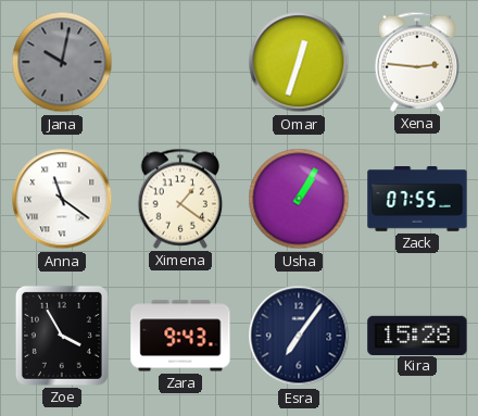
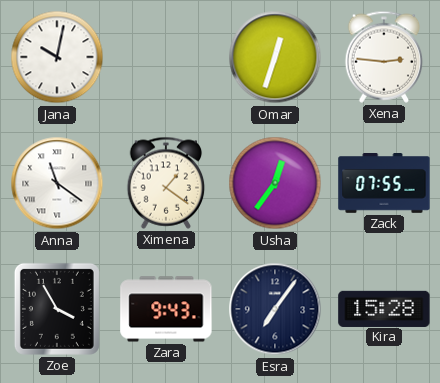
Jana dial: grey -> white (57, 57)
Usha: 1:05 -> 12:36 (275, 183)
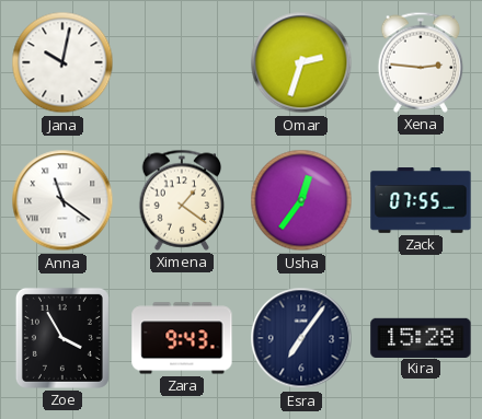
Omar: 12:33 -> 2:33 (301, 62)
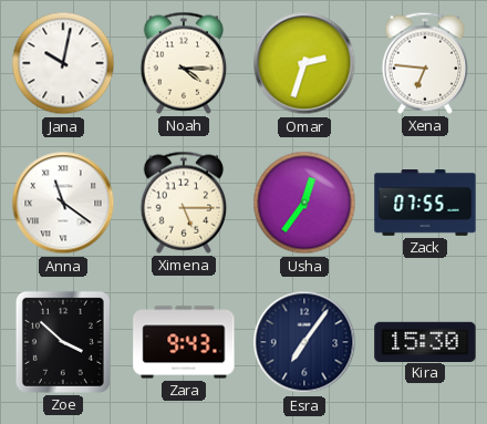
Noah: none -> 4:15 (184, 63)
Xena: 2:46 -> 6:46 (425, 63)
Ximena: 1:21 -> 5:15 (184, 203)
Zoe: 3:55 -> 3:52 (63, 342)
Kira: 15:28 -> 15:30 (425, 341)
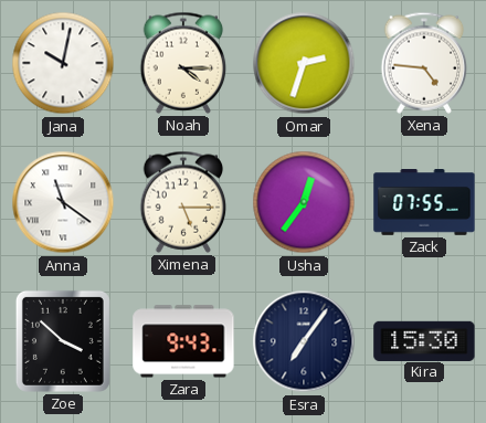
Xena: 6:46 -> 4:46 (424, 63)
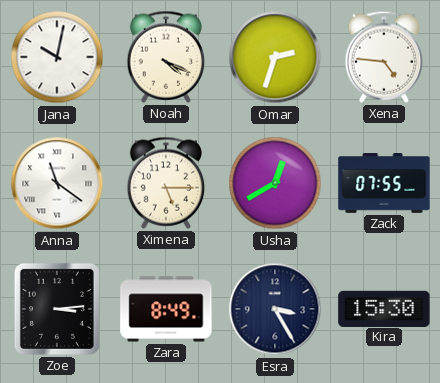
Noah: 4:15 -> 4:19 (166, 57)
Usha: 12:36 -> 12:40 (275, 183)
Zoe: 3:52 -> 3:14 (57, 309)
Zara: 9:43 -> 8:49 (166, 309)
Esra: 7:06 -> 3:25 (275, 309)
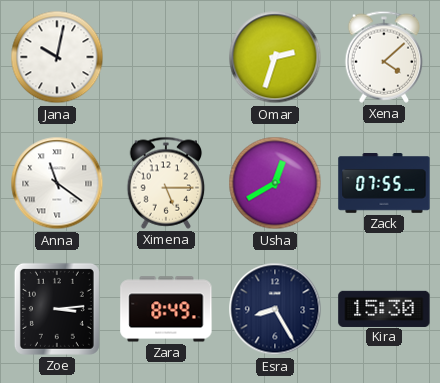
Noah: 4:19 -> none (166, 57)
Xena: 4:46 -> 4:08 (384, 57)
Esra: 3:25 -> 8:25 (275, 309)
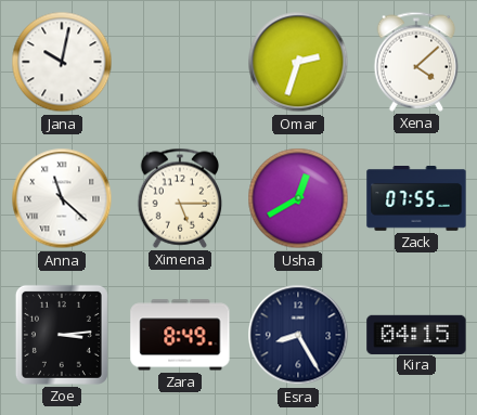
Anna: 11:21 -> 11:22 (62, 198)
Kira: 15:30 -> 04:15 (416, 334)
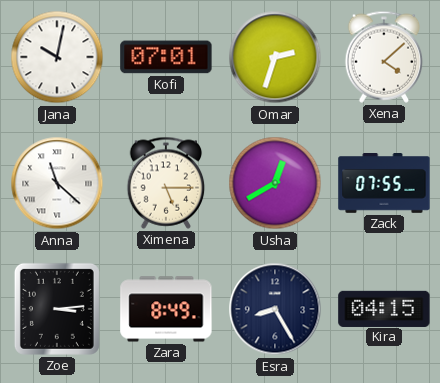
Kofi: none -> 07:01 (166, 57)
